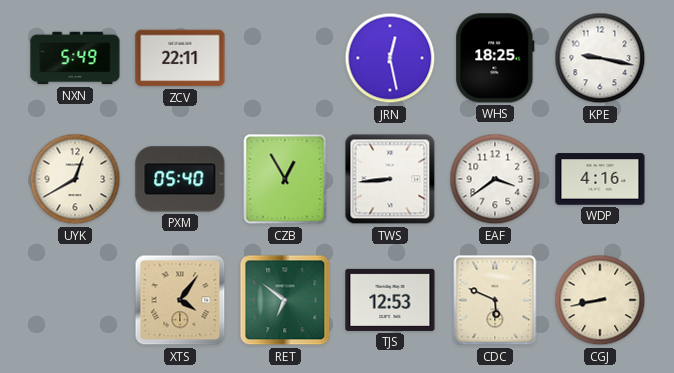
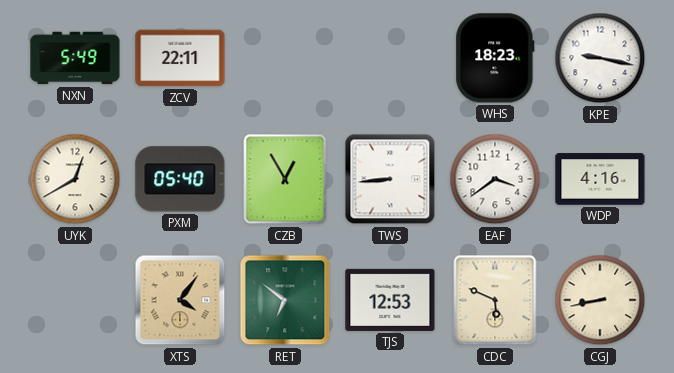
JRN: 12:28 -> none (390, 58)
WHS: 18:25 -> 18:23 (495, 58)
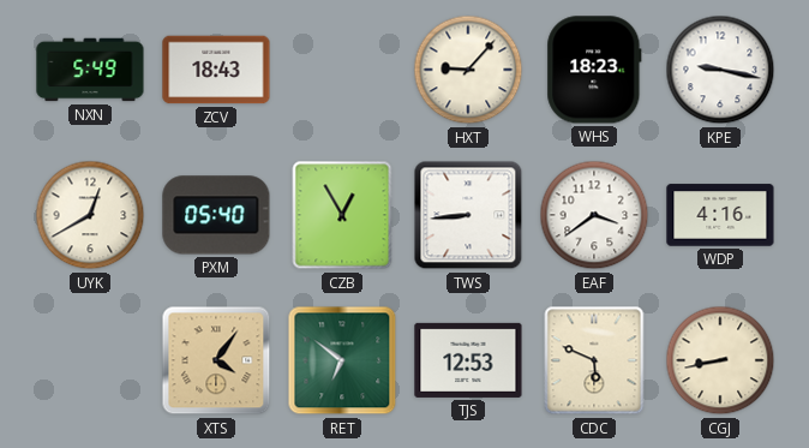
ZCV: 22:11 -> 18:43 (216, 70)
HXT: none -> 9:07 (468, 70)
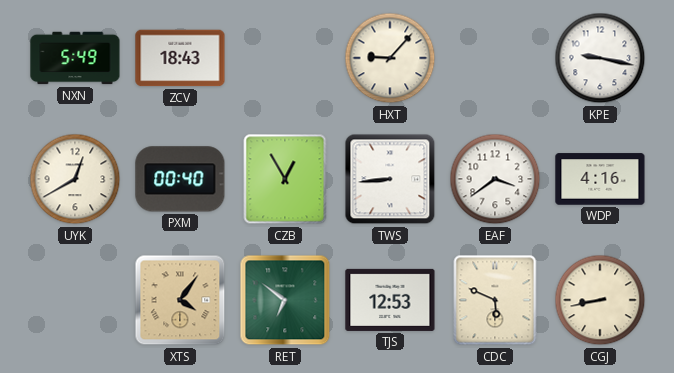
WHS: 18:23 -> none (594, 70)
PXM: 05:40 -> 00:40 (180, 179)
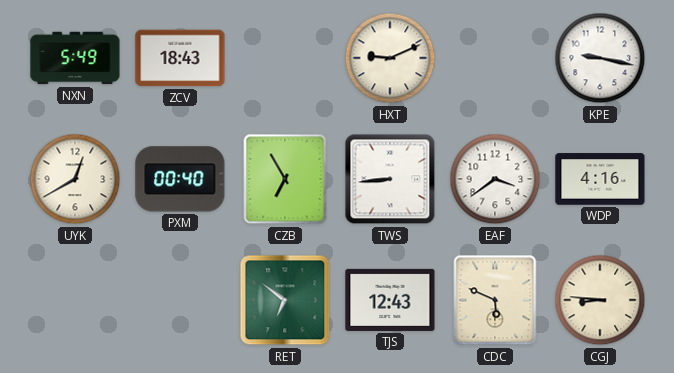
HXT: 9:07 -> 9:11 (390, 58)
CZB: 12:55 -> 6:55 (285, 179)
XTS: 4:06 -> none (180, 300)
TJS: 12:53 -> 12:43 (390, 300)
CGJ: 8:43 -> 8:46 (600, 300)
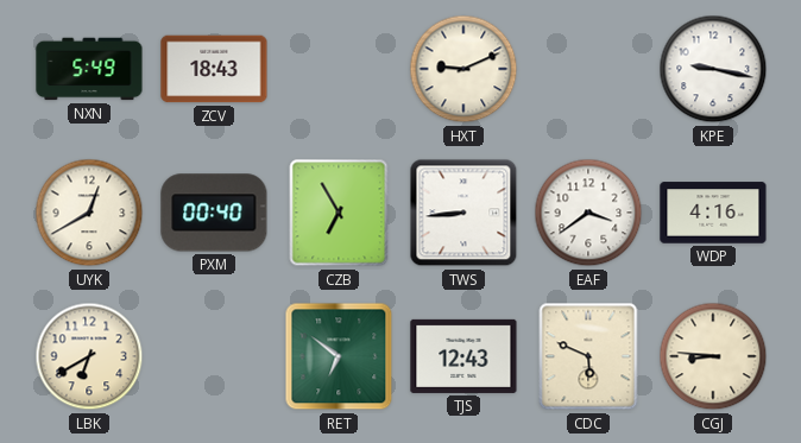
LBK: none -> 6:40 (89, 356)
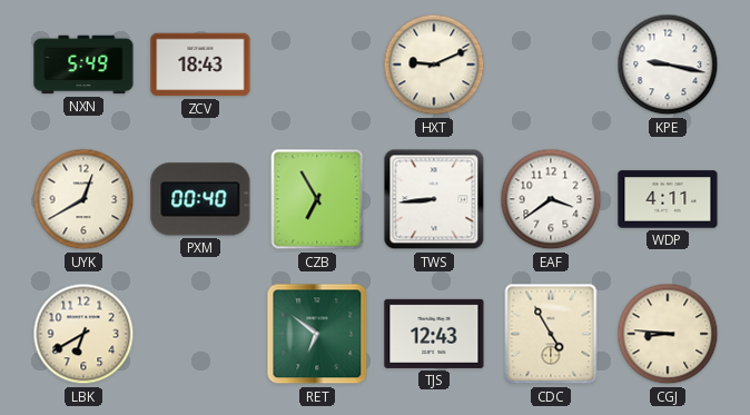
WDP: 4:16 -> 4:11 (668, 199)
CDC: 5:49 -> 4:55 (551, 334)
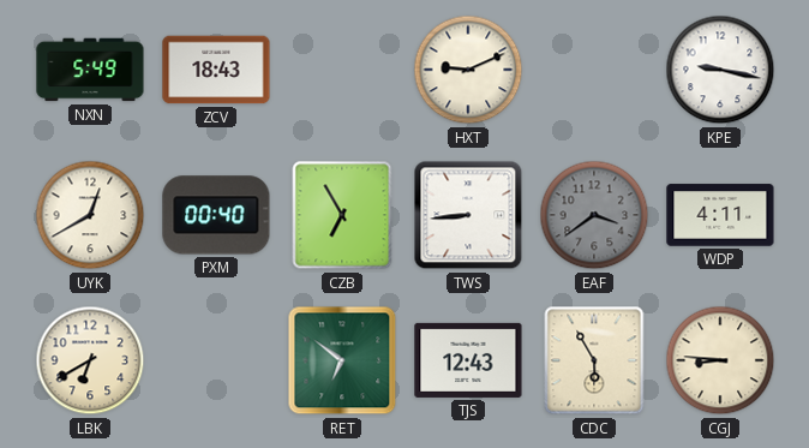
EAF dial: white -> grey (594, 215)
CDC: 4:55 -> 5:55 (594, 360)
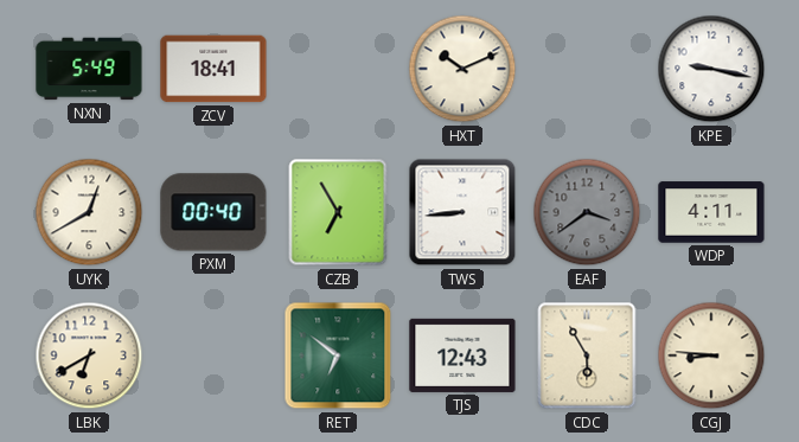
ZCV: 18:43 -> 18:41 (213, 69)
HXT: 9:11 -> 10:11 (462, 69)
